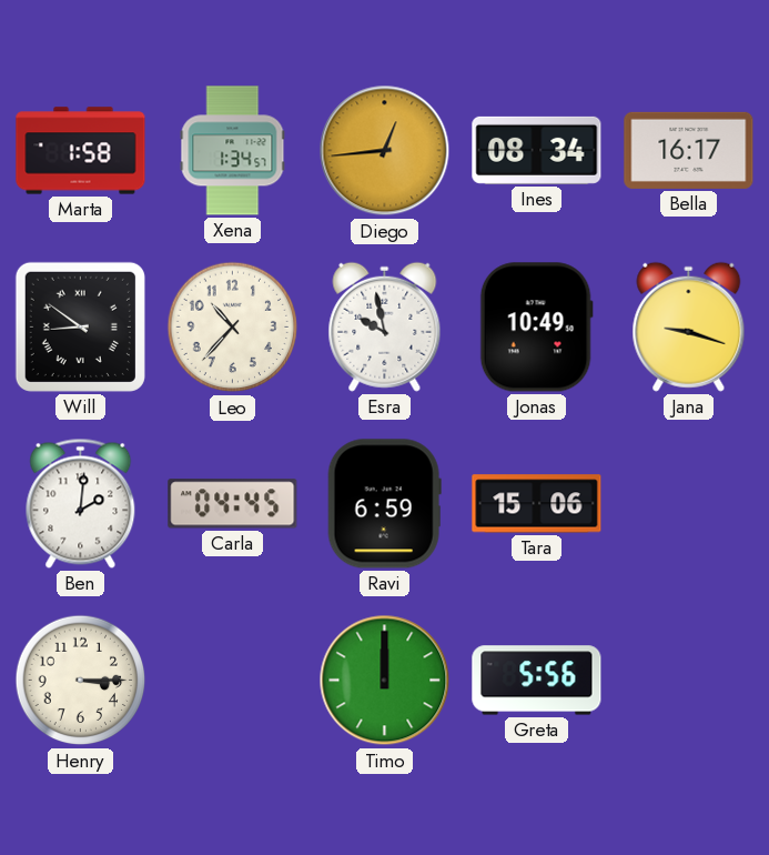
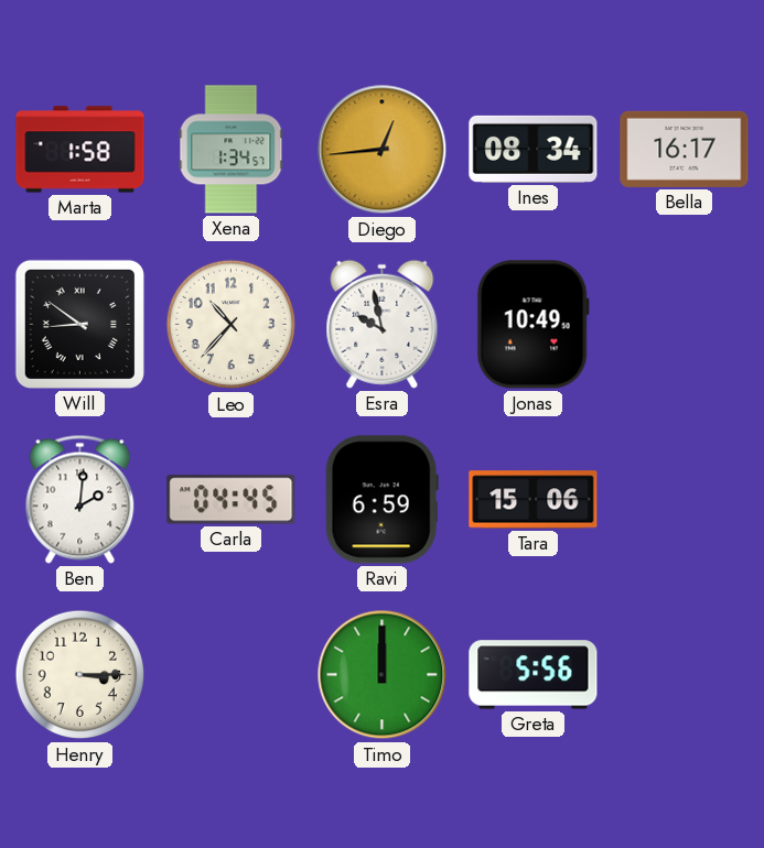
Jana: 9:18 -> none (689, 326)
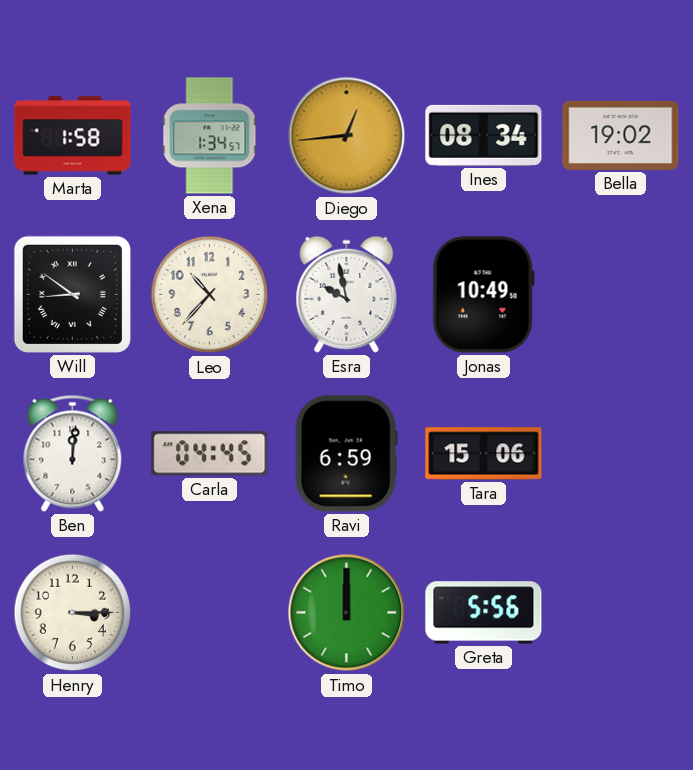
Bella: 16:17 -> 19:02 (621, 135)
Ben: 2:01 -> 12:01 (73, 453)
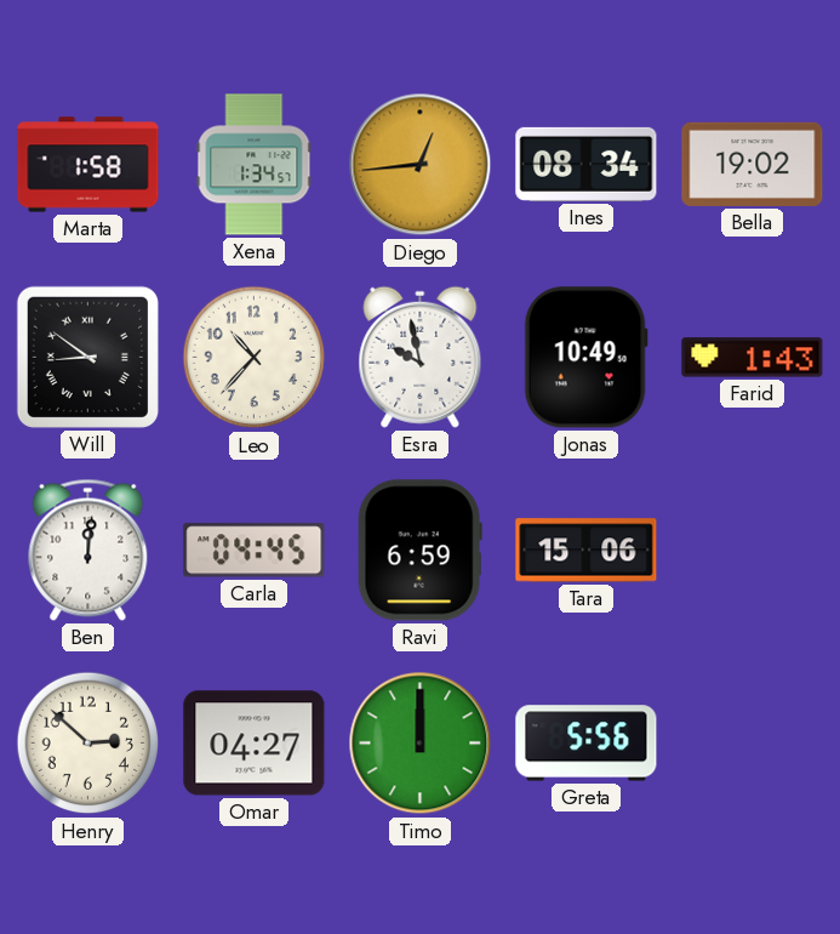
Farid: none -> 1:43 (753, 358)
Henry: 3:15 -> 2:52 (88, 744)
Omar: none -> 04:27 (255, 744)
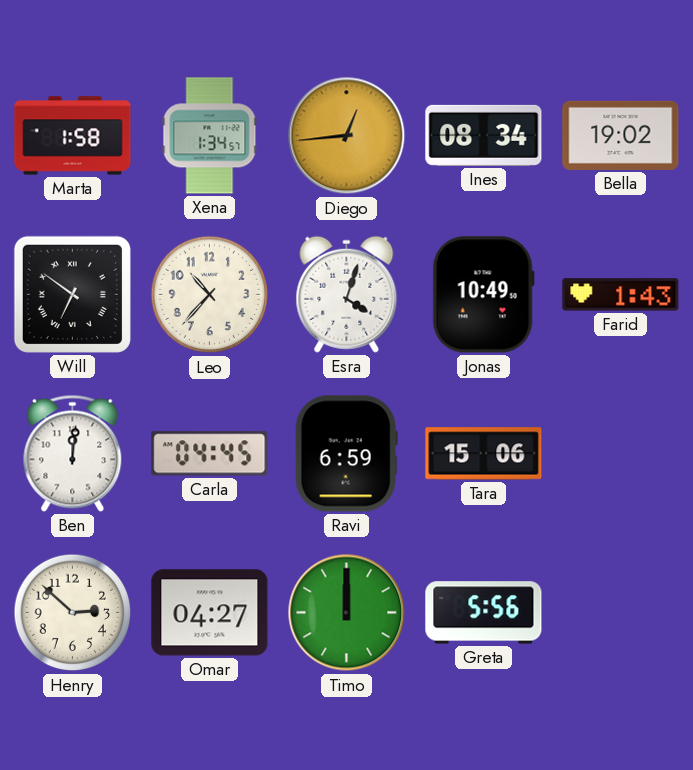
Will: 8:51 -> 6:51 (72, 294)
Esra: 9:58 -> 4:03 (347, 294)
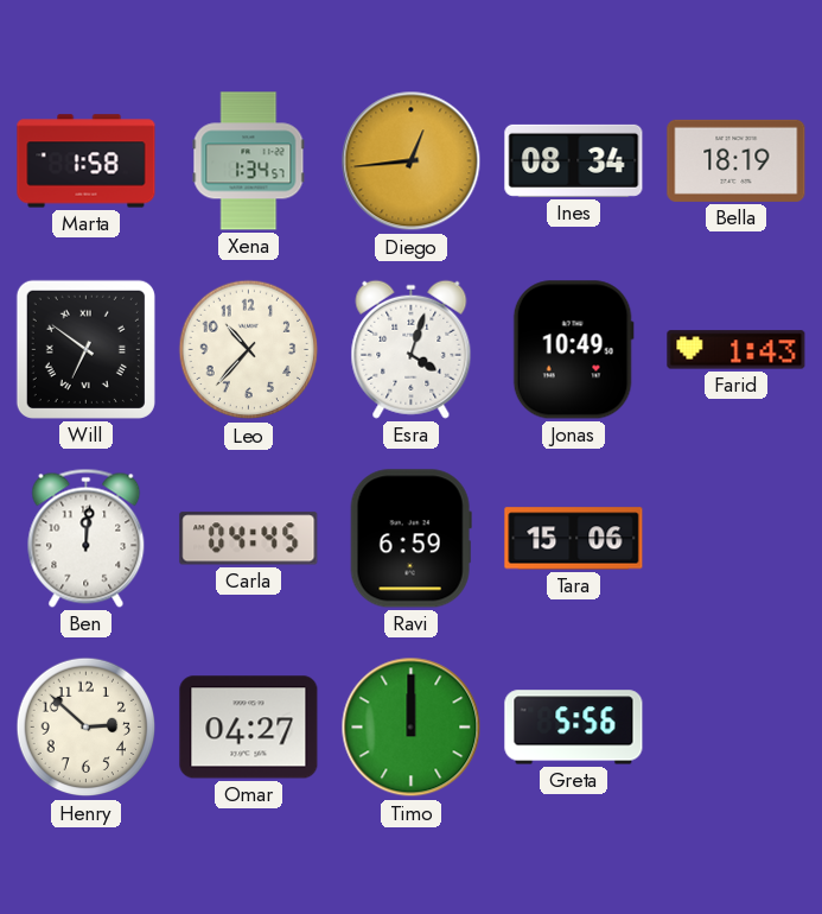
Bella: 19:02 -> 18:19 (737, 160)
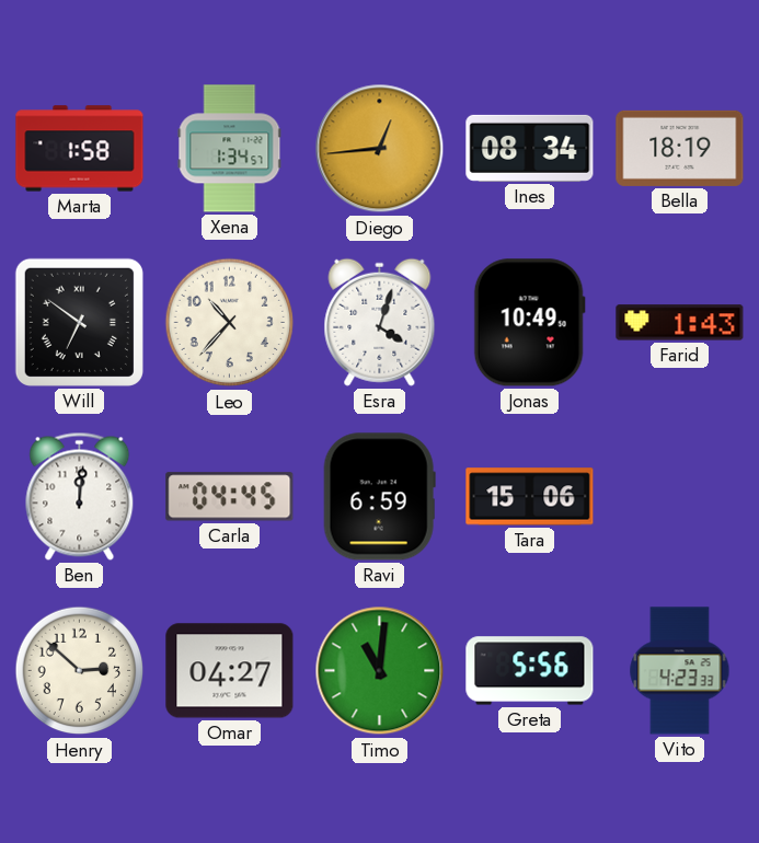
Timo: 12:00 -> 11:01 (380, 671)
Vito: none -> 4:23 (680, 671)
